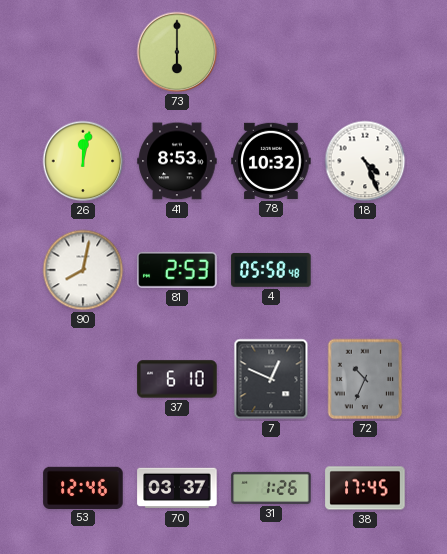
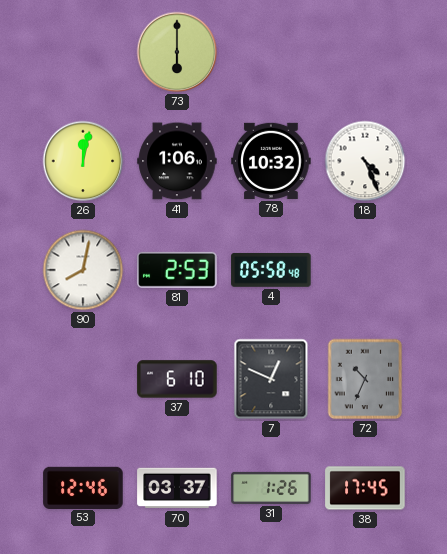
41: 8:53 -> 1:06 (177, 161)
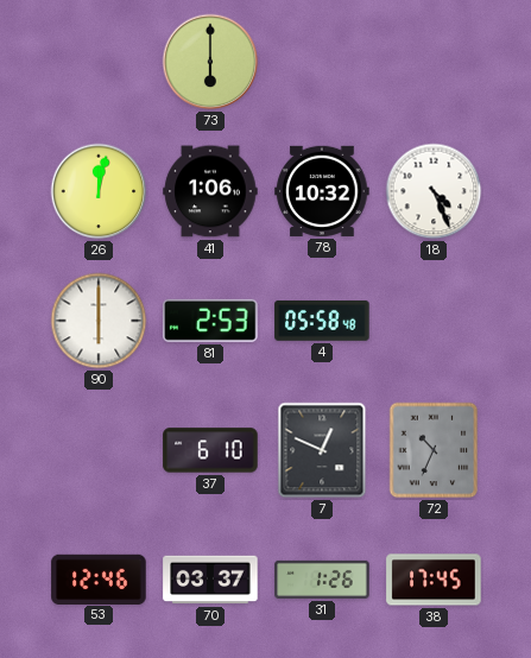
90: 8:02 -> 6:00 (99, 321)
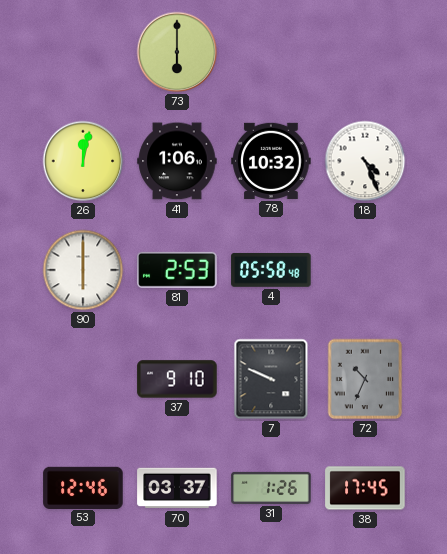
37: 6:10 -> 9:10 (177, 379)
7: 12:49 -> 9:49 (271, 379)
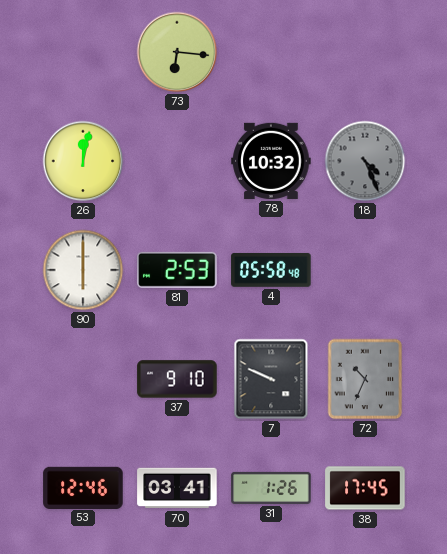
73: 6:00 -> 6:16 (177, 52)
41: 1:06 -> none (177, 161)
18 dial: white -> grey (365, 161)
70: 03:37 -> 03:41 (177, 488)
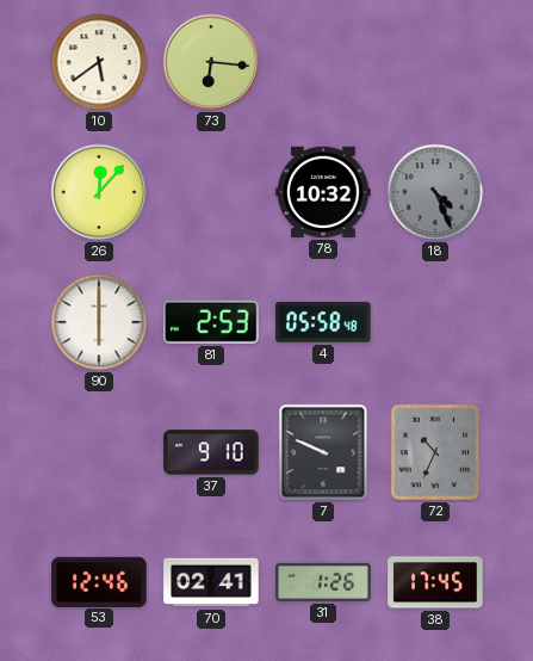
10: none -> 5:39 (99, 62)
26: 12:02 -> 12:07 (99, 192)
70: 03:41 -> 02:41 (211, 582)
